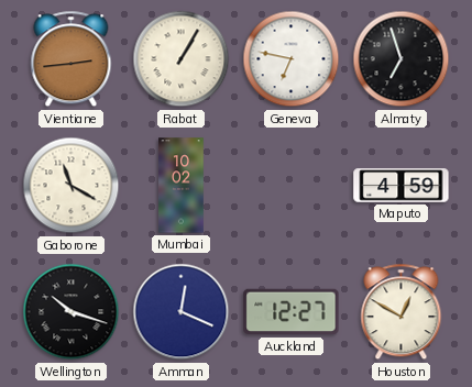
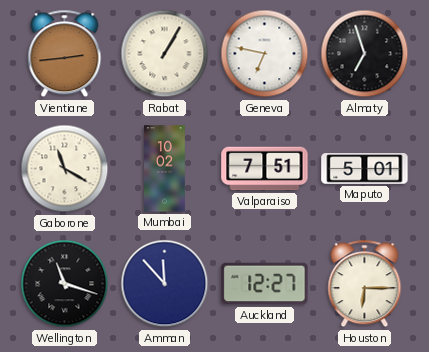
Valparaiso: none -> 7:51 (265, 169)
Maputo: 4:59 -> 5:01 (365, 169)
Wellington: 10:18 -> 11:18 (65, 284)
Amman: 12:19 -> 11:53 (165, 284)
Houston: 12:50 -> 6:15 (365, 284)
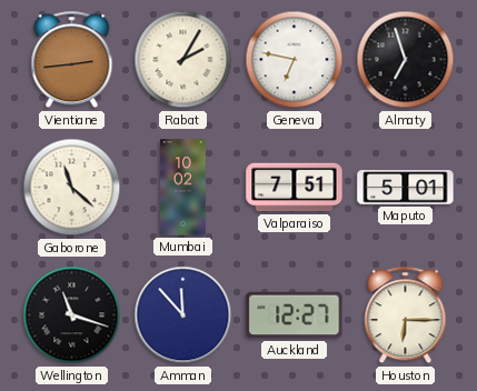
Rabat: 1:05 -> 2:05 (183, 60)
Gaborone: 11:20 -> 11:22 (72, 188)
